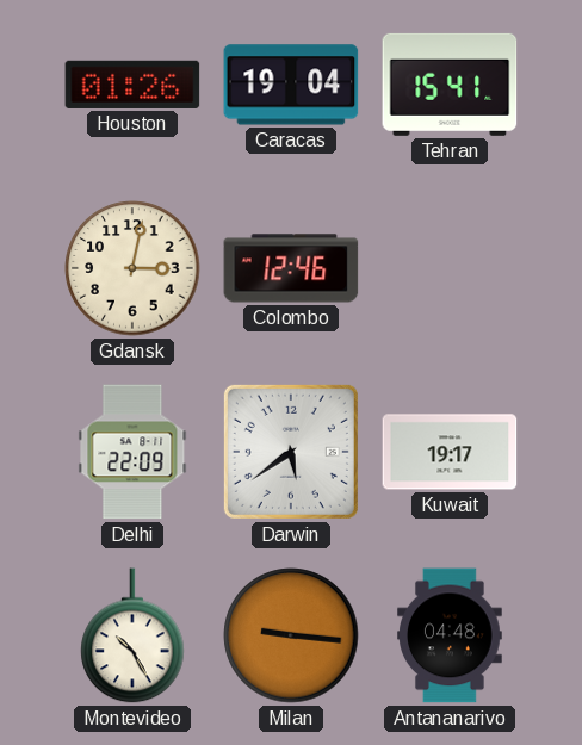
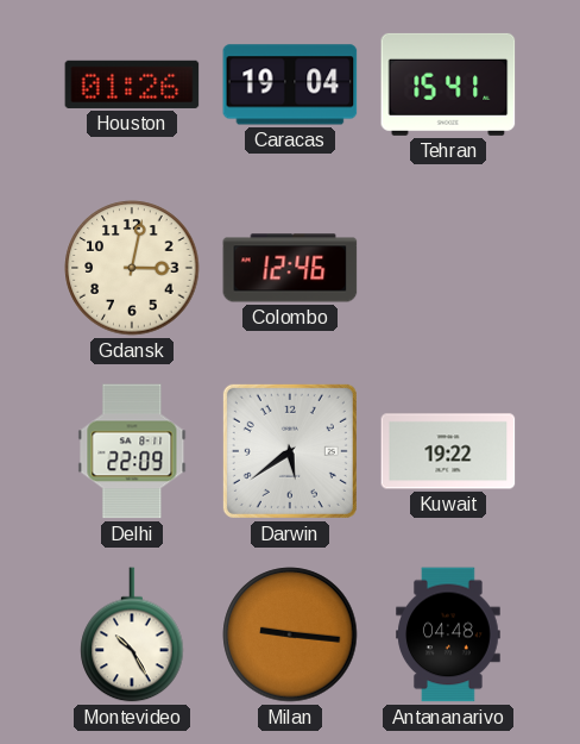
Kuwait: 19:17 -> 19:22 (448, 451)
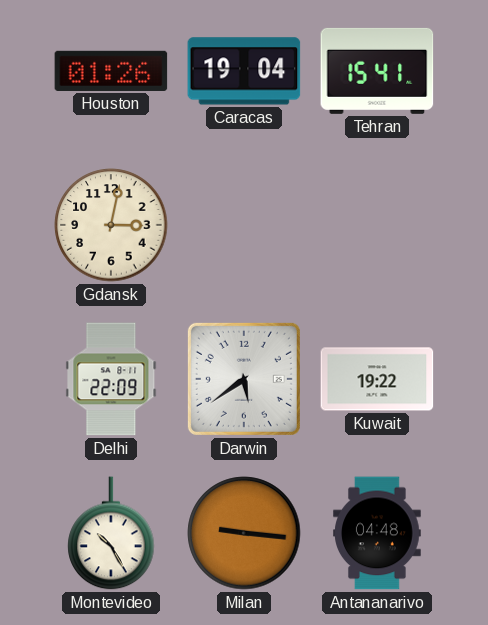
Colombo: 12:46 -> none (290, 268)
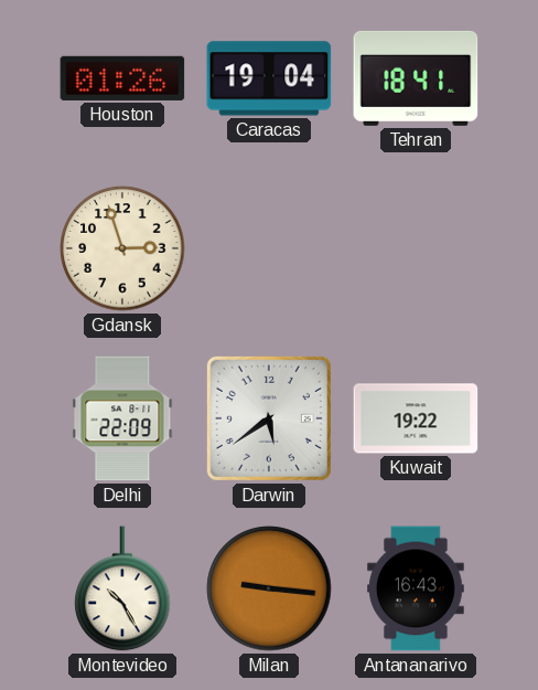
Tehran: 15:41 -> 18:41 (416, 78)
Gdansk: 3:02 -> 2:57 (122, 248)
Antananarivo: 04:48 -> 16:43 (416, 588)
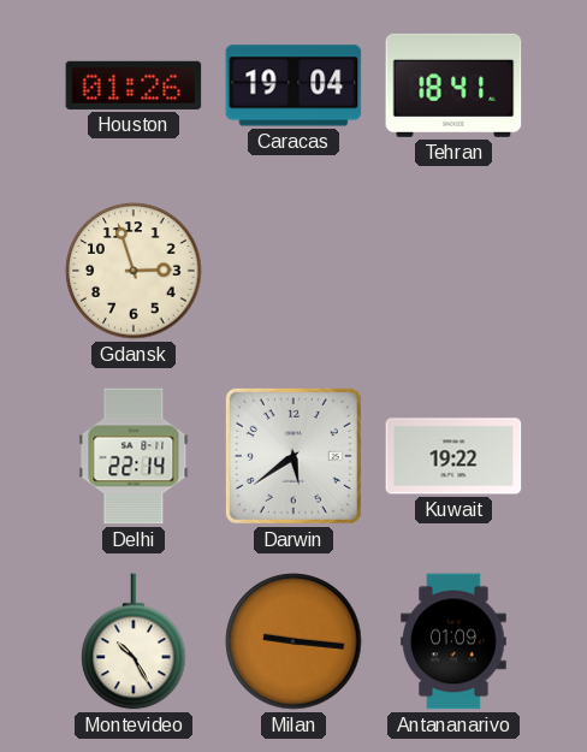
Delhi: 22:09 -> 22:14 (134, 456)
Antananarivo: 16:43 -> 01:09 (453, 641)
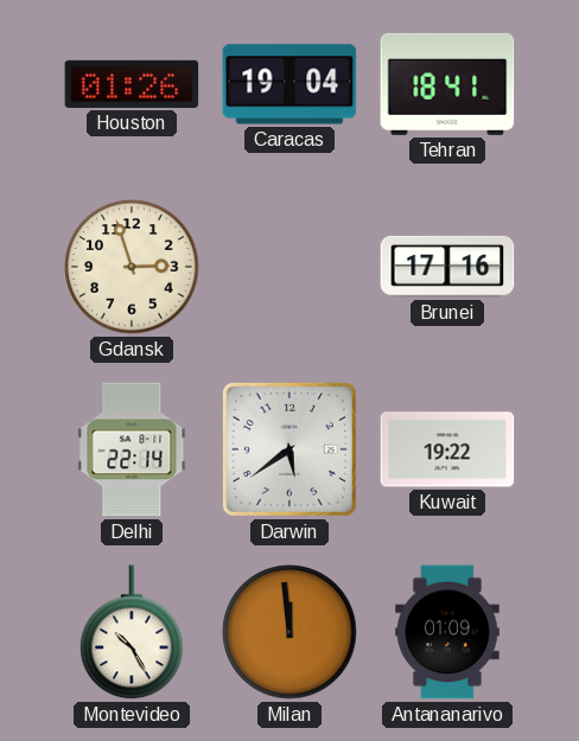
Brunei: none -> 17:16 (447, 267)
Milan: 9:16 -> 11:59 (289, 632)
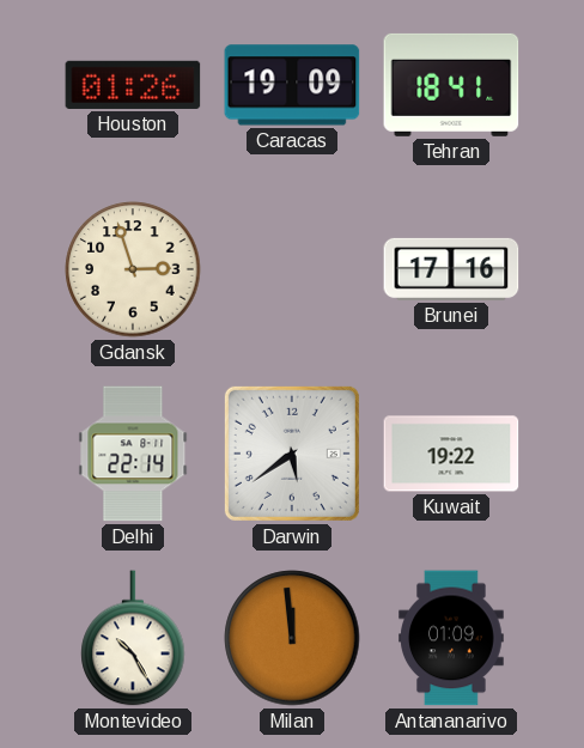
Caracas: 19:04 -> 19:09 (292, 85)
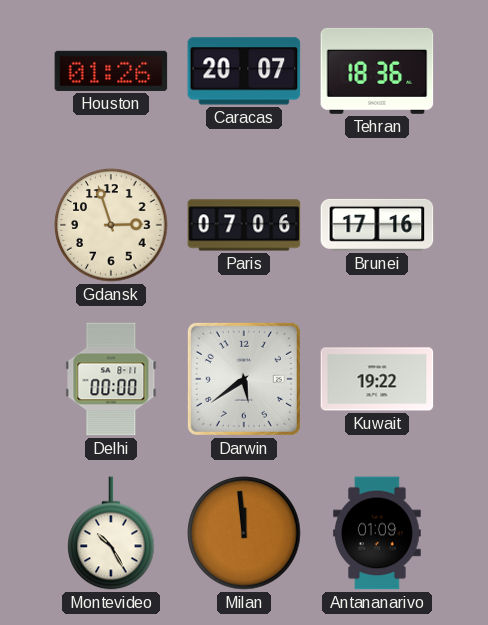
Caracas: 19:09 -> 20:07 (244, 71)
Tehran: 18:41 -> 18:36 (377, 71)
Paris: none -> 07:06 (244, 225)
Delhi: 22:14 -> 00:00 (111, 379)
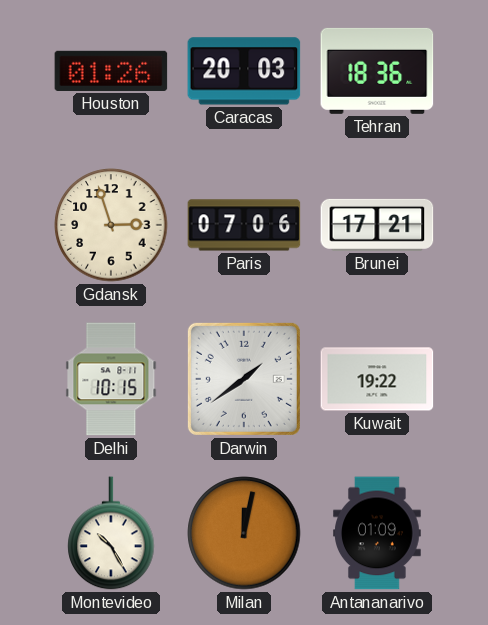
Caracas: 20:07 -> 20:03 (244, 71)
Brunei: 17:16 -> 17:21 (377, 225)
Delhi: 00:00 -> 10:15 (111, 379)
Darwin: 5:39 -> 1:39 (244, 379)
Milan: 11:59 -> 12:02 (244, 533)
